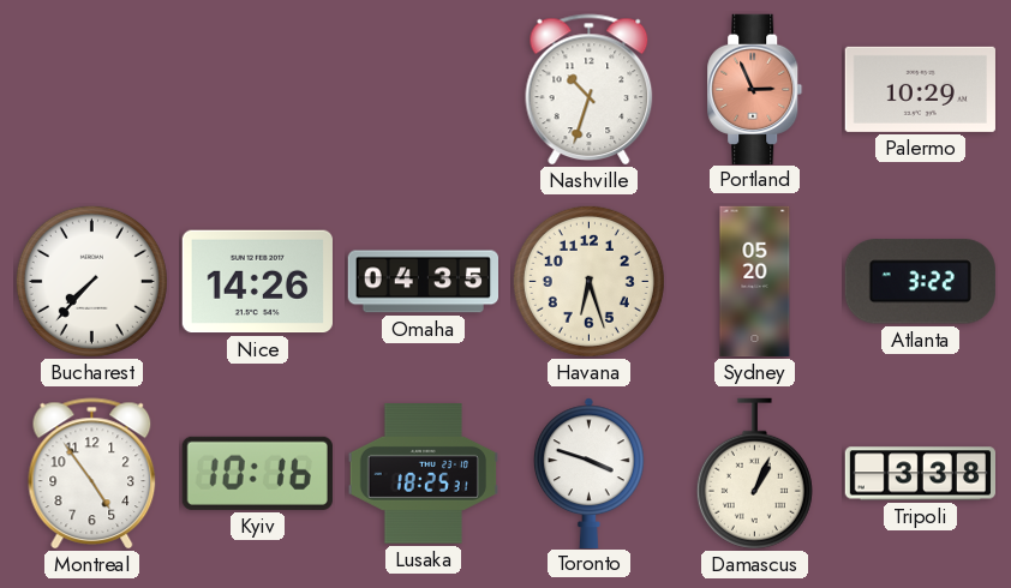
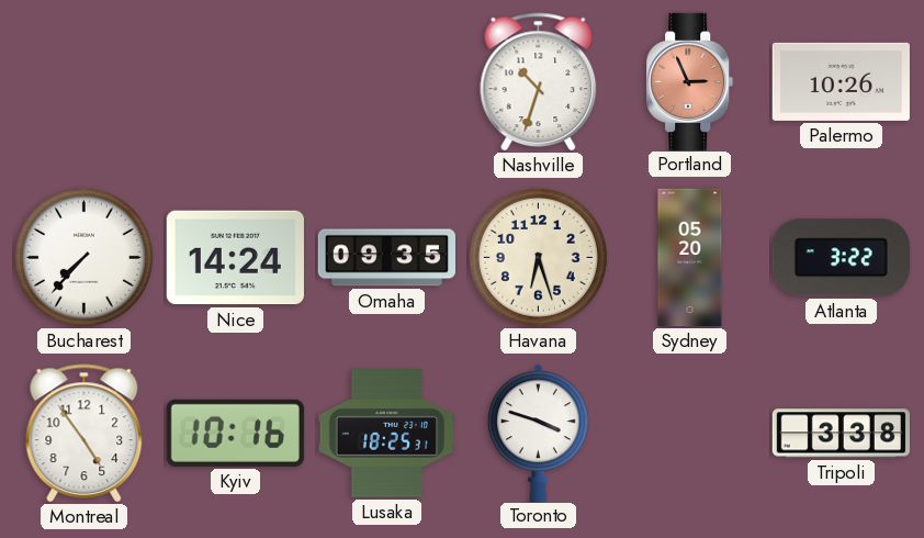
Palermo: 10:29 -> 10:26 (841, 81)
Nice: 14:26 -> 14:24 (235, 258)
Omaha: 04:35 -> 09:35 (386, 258)
Damascus: 1:04 -> none (754, 474)
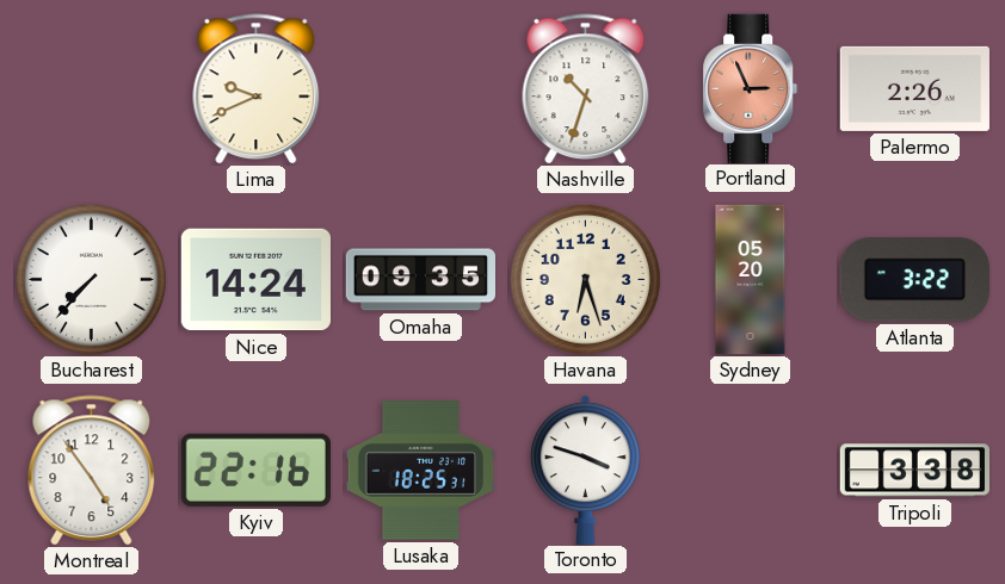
Lima: none -> 9:41 (257, 89)
Palermo: 10:26 -> 2:26 (914, 88)
Kyiv: 10:16 -> 22:16 (255, 470)
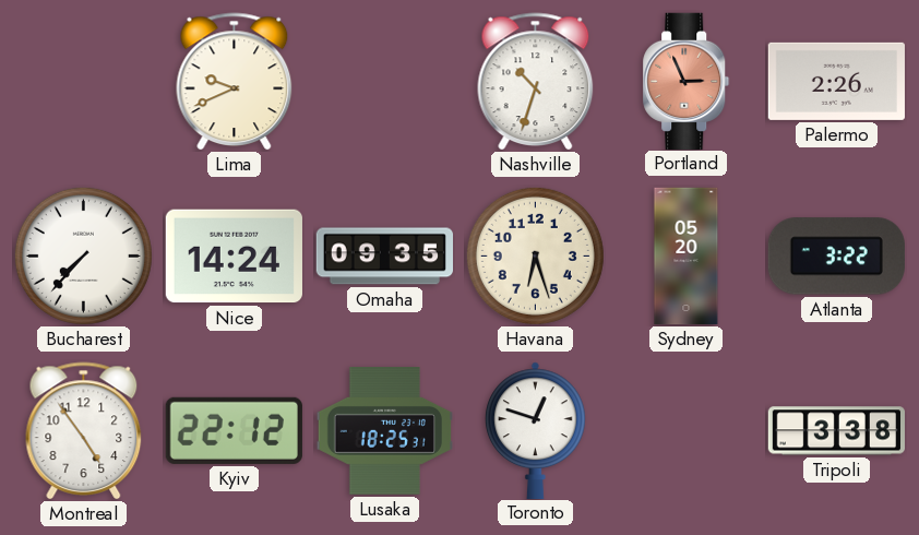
Kyiv: 22:16 -> 22:12 (234, 430)
Toronto: 3:48 -> 12:48 (535, 430)
